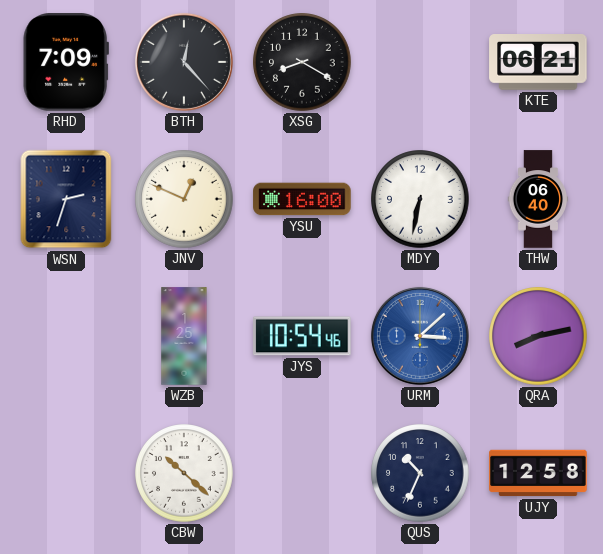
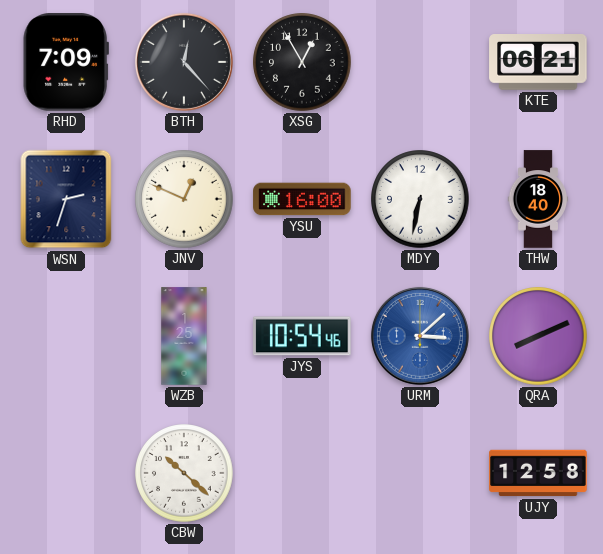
XSG: 8:20 -> 12:55 (302, 62)
THW: 06:40 -> 18:40 (538, 199)
QRA: 8:13 -> 8:11 (538, 336)
QUS: 10:34 -> none (420, 473)
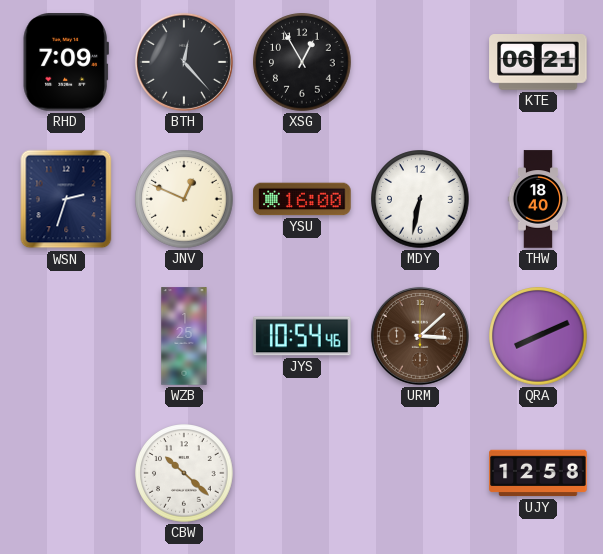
URM dial: blue -> brown (420, 336)
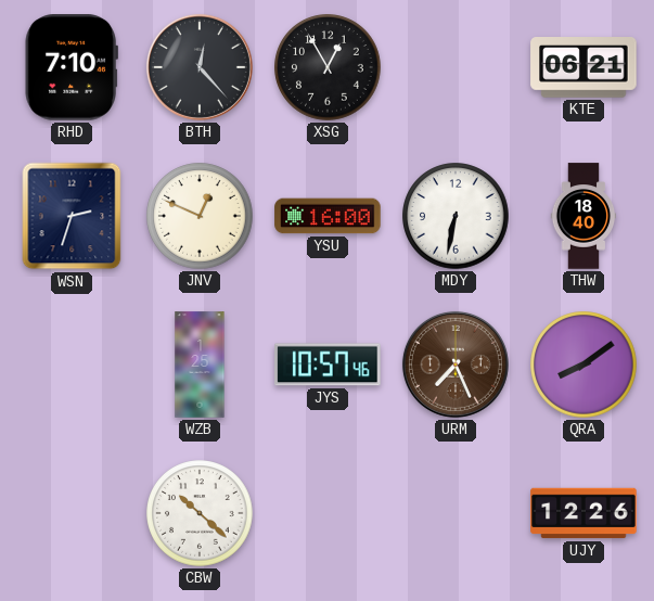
RHD: 7:09 -> 7:10 (72, 67)
JYS: 10:54 -> 10:57 (328, 365)
URM: 3:08 -> 7:26 (456, 365)
QRA: 8:11 -> 8:09 (584, 365)
UJY: 12:58 -> 12:26 (584, 513)
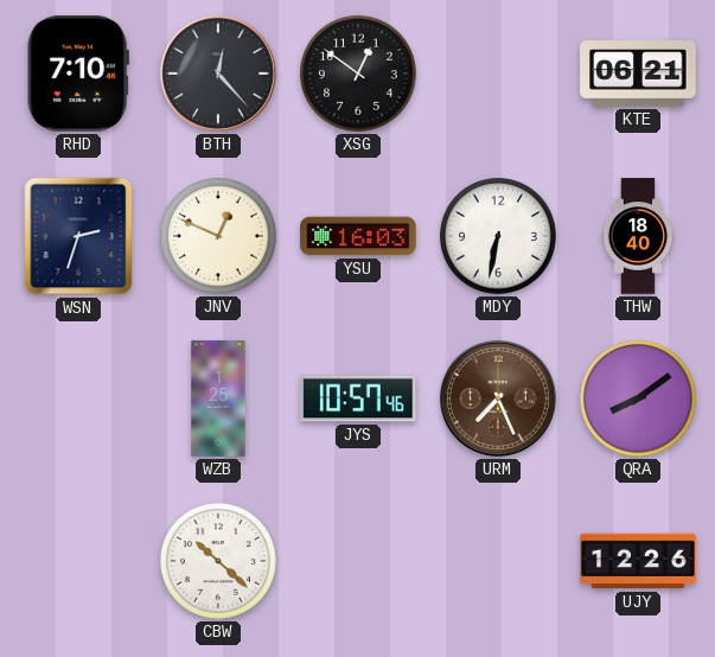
XSG: 12:55 -> 12:51 (358, 74)
YSU: 16:00 -> 16:03 (358, 236)
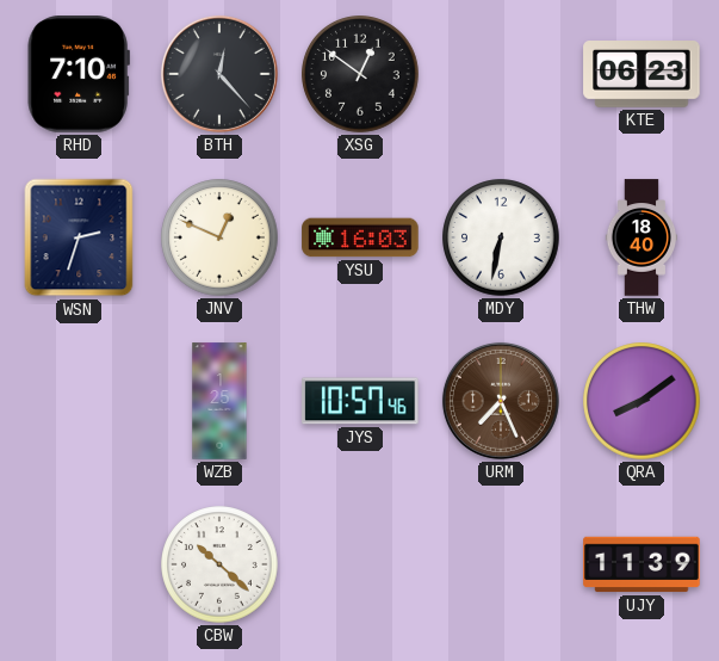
KTE: 06:21 -> 06:23 (641, 75)
UJY: 12:26 -> 11:39 (641, 564)
